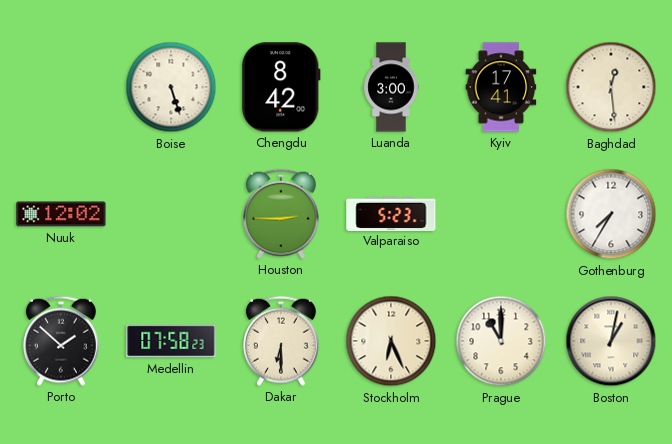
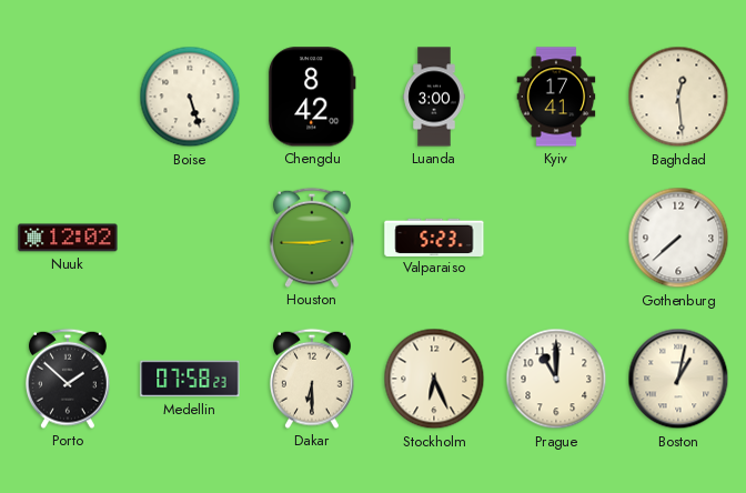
Gothenburg: 7:35 -> 7:38 (678, 238)
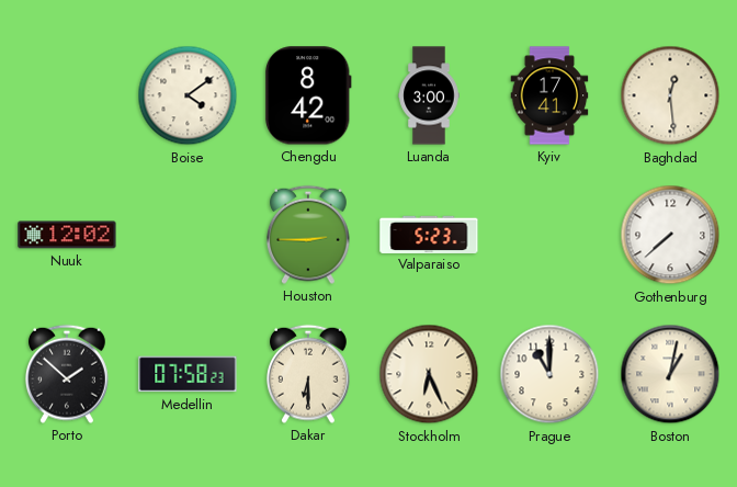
Boise: 5:27 -> 4:09 (188, 95)
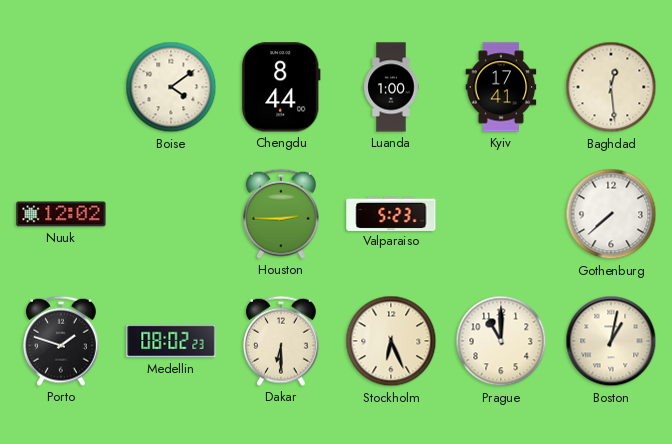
Chengdu: 8:42 -> 8:44 (281, 87)
Luanda: 3:00 -> 1:00 (391, 87)
Porto: 1:52 -> 1:48 (62, 341)
Medellin: 07:58 -> 08:02 (171, 341)
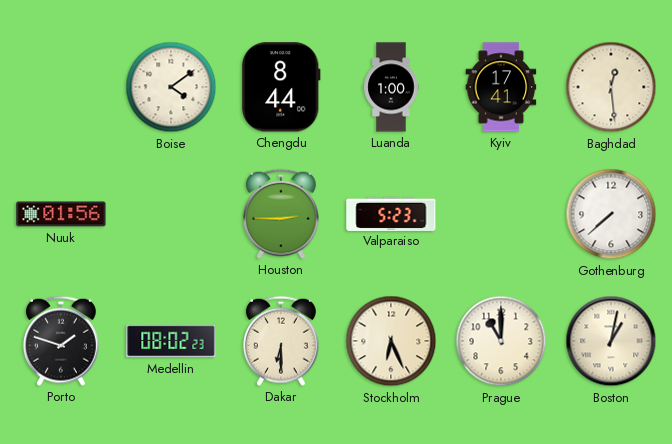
Nuuk: 12:02 -> 01:56 (61, 214)
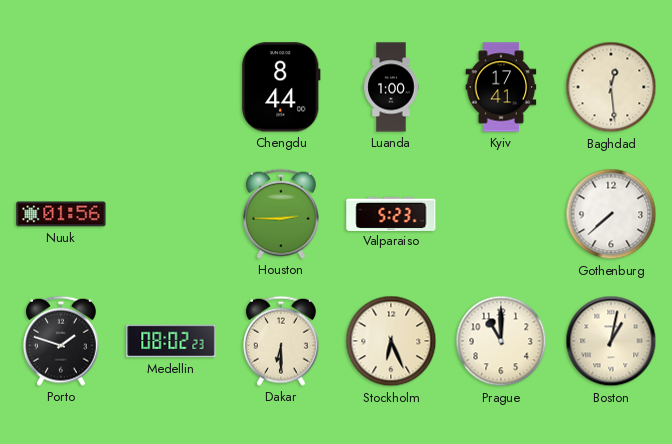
Boise: 4:09 -> none (171, 87)
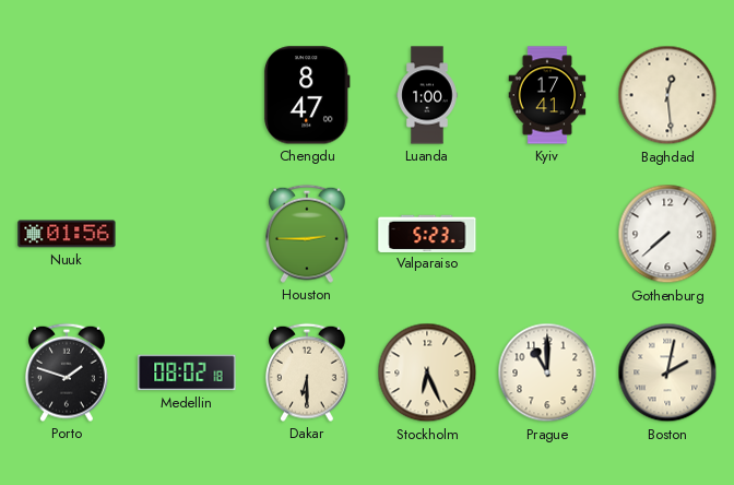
Chengdu: 8:44 -> 8:47 (307, 95)
Medellin: 08:02:23 -> 08:02:18 (187, 372)
Boston: 1:02 -> 2:02 (667, 372)
